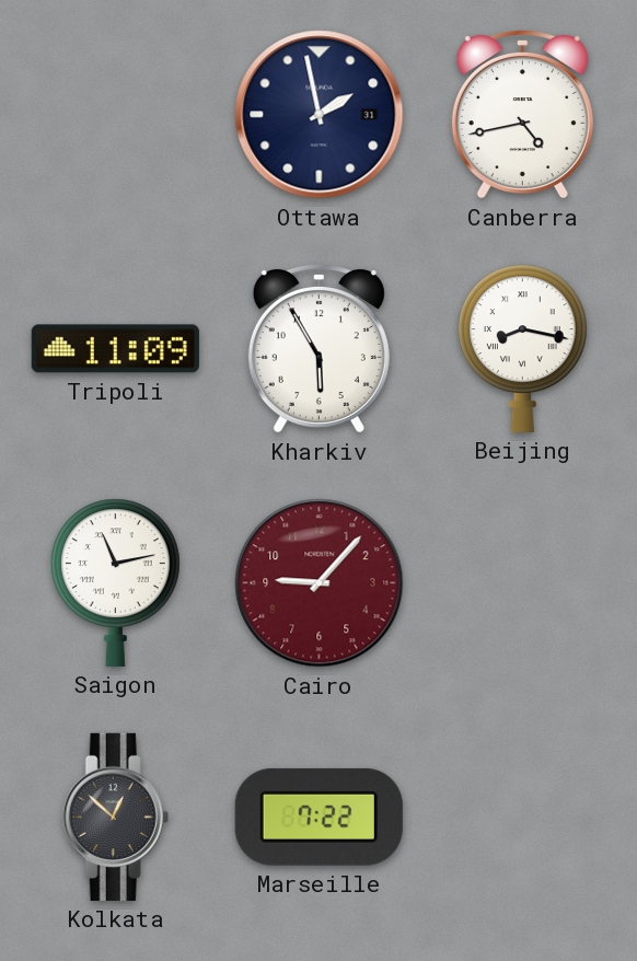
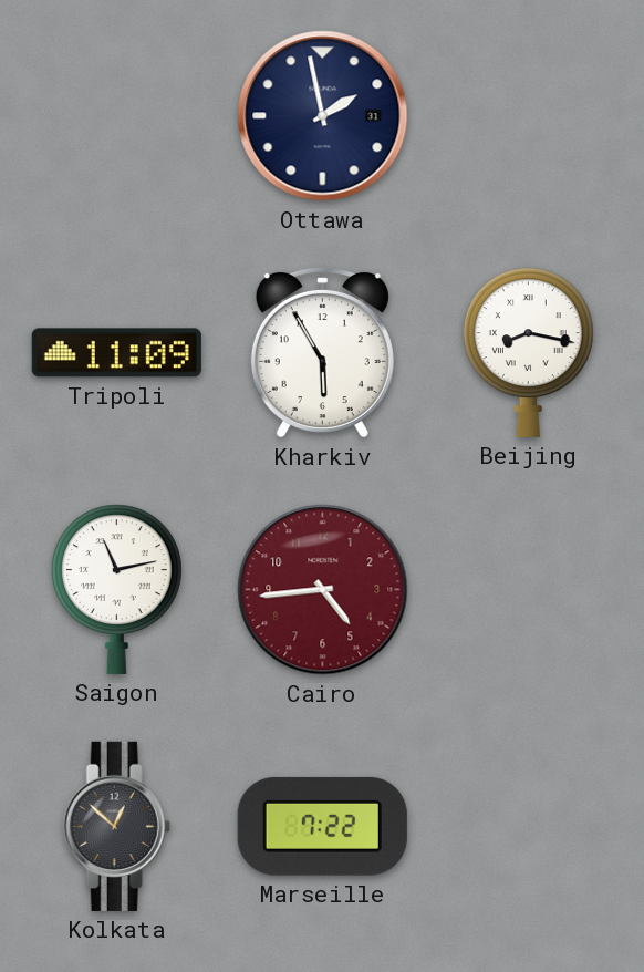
Canberra: 4:43 -> none (522, 114)
Cairo: 9:07 -> 4:44 (323, 590)
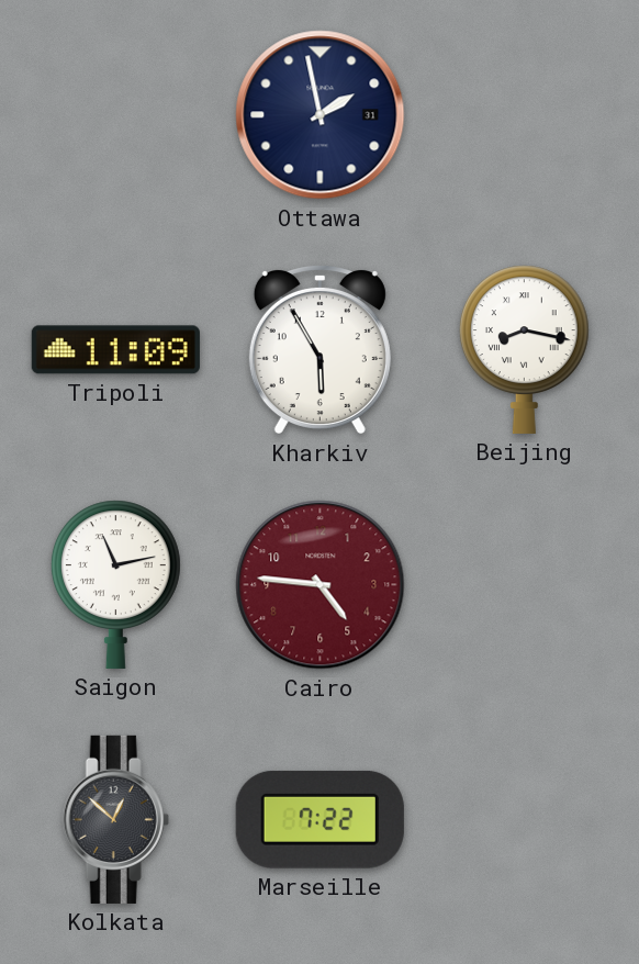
Cairo: 4:44 -> 4:46 (321, 585)
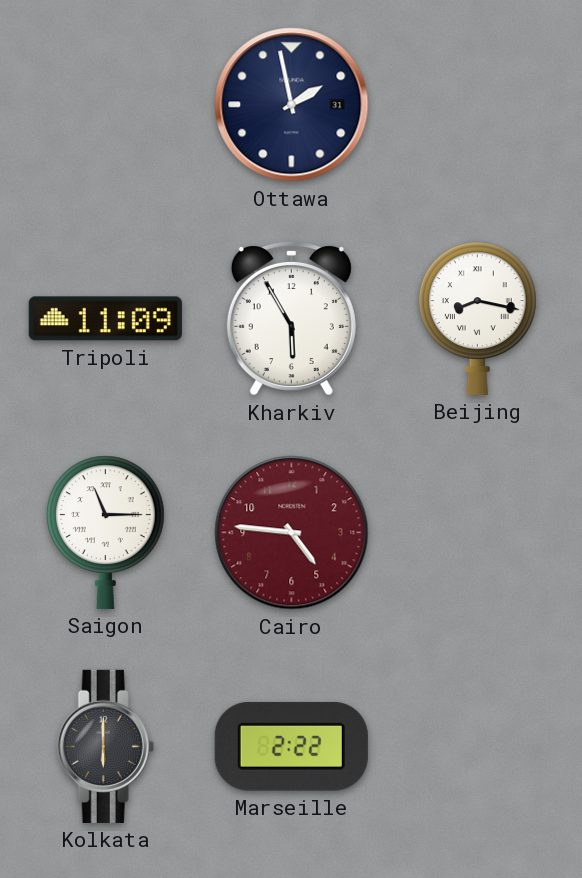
Saigon: 11:13 -> 11:15 (105, 532)
Kolkata: 12:52 -> 6:00 (105, 746)
Marseille: 7:22 -> 2:22 (291, 746)
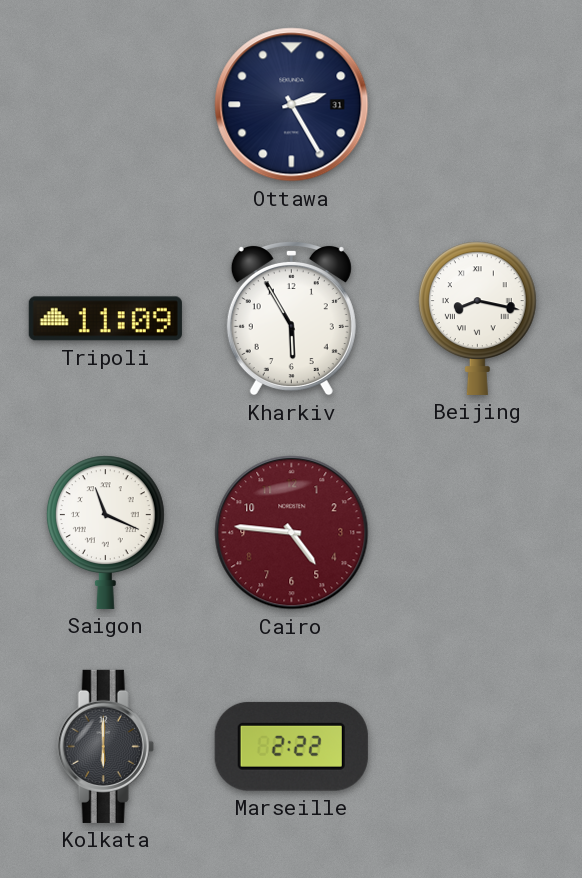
Ottawa: 1:58 -> 2:25 (292, 105)
Saigon: 11:15 -> 11:19 (105, 532)
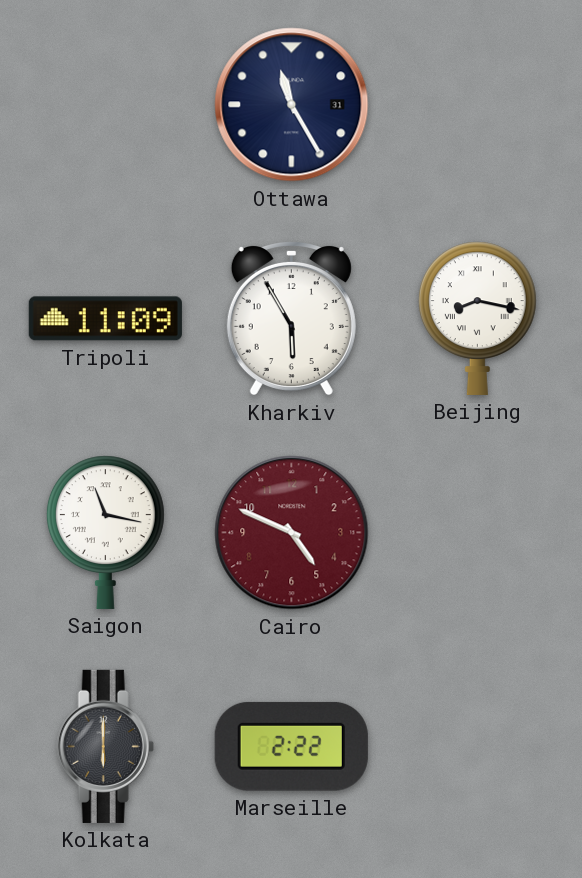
Ottawa: 2:25 -> 11:25 (292, 105)
Saigon: 11:19 -> 11:17 (105, 532)
Cairo: 4:46 -> 4:49 (292, 533)
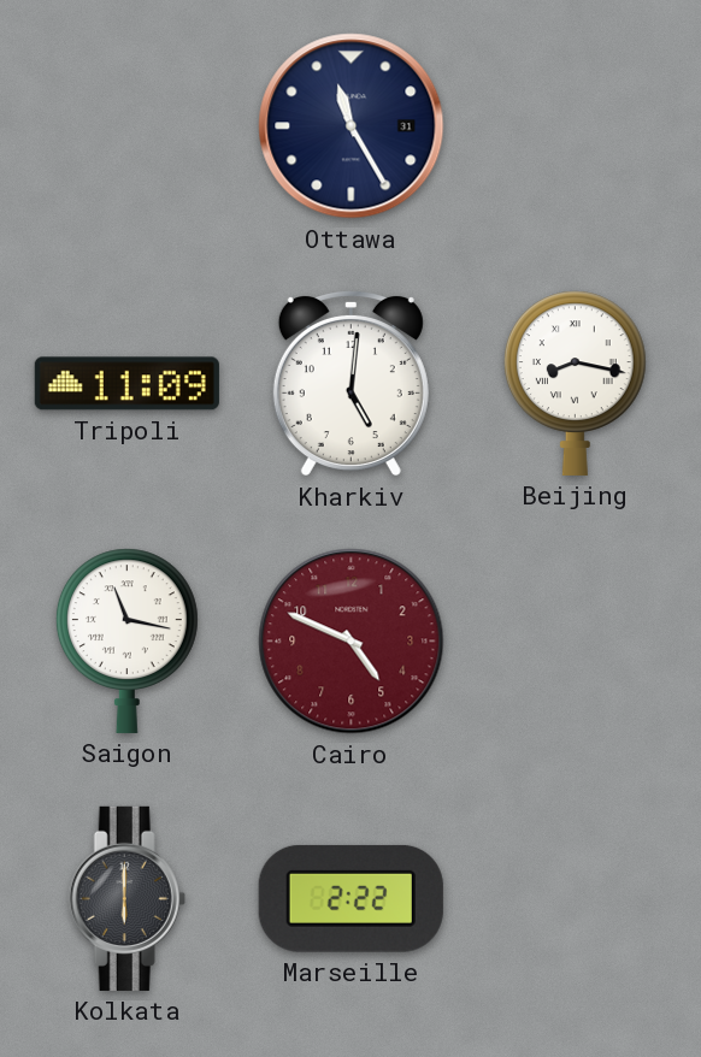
Kharkiv: 5:55 -> 5:01 (350, 383)
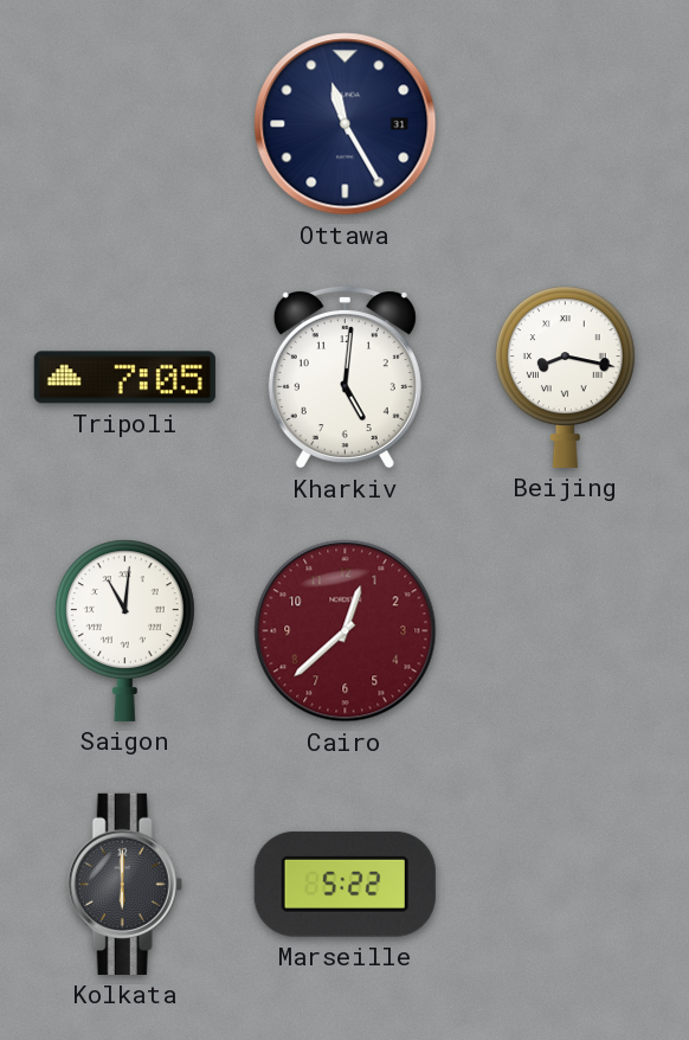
Tripoli: 11:09 -> 7:05 (124, 378)
Saigon: 11:17 -> 11:01 (124, 630)
Cairo: 4:49 -> 12:38 (346, 631)
Marseille: 2:22 -> 5:22 (344, 884)
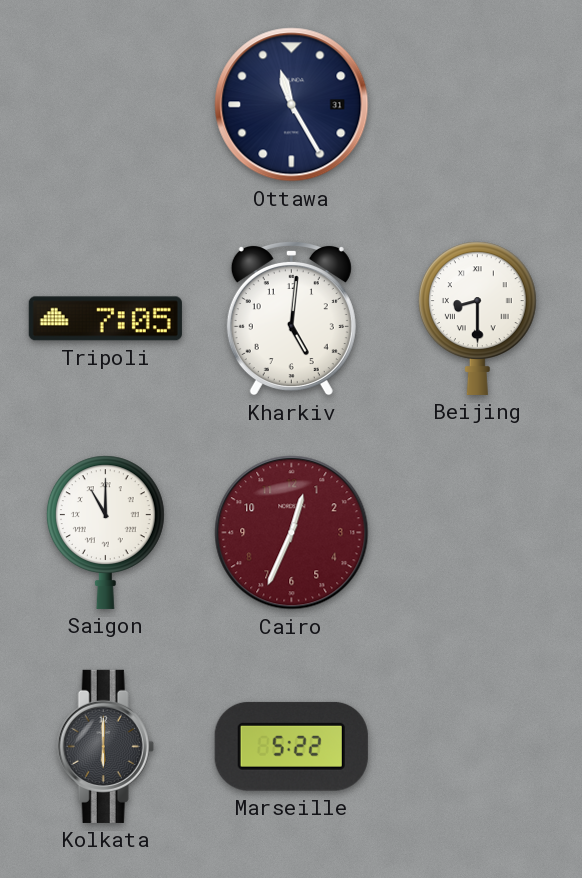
Beijing: 8:17 -> 8:30 (477, 318)
Saigon: 11:01 -> 11:00 (105, 532)
Cairo: 12:38 -> 12:34 (292, 533)
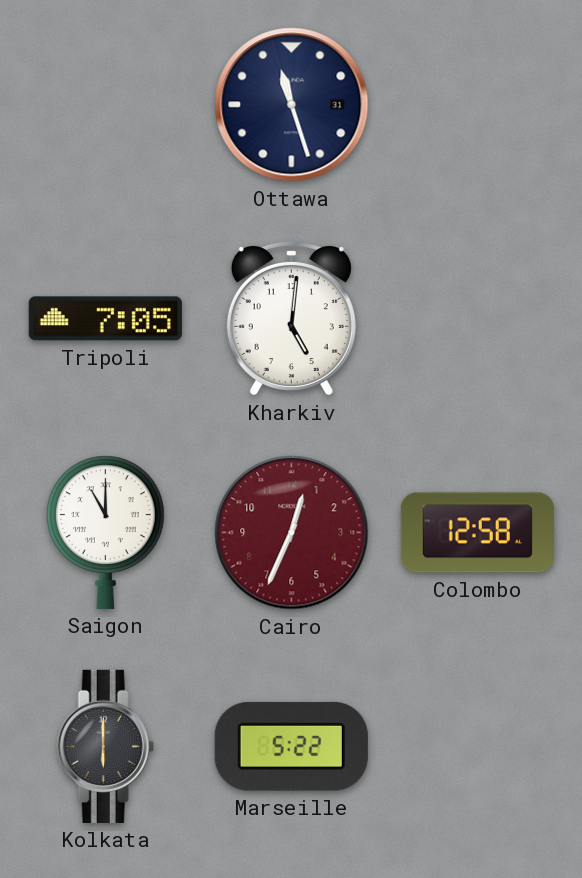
Ottawa: 11:25 -> 11:27 (292, 105)
Beijing: 8:30 -> none (477, 318)
Colombo: none -> 12:58 (477, 533)
